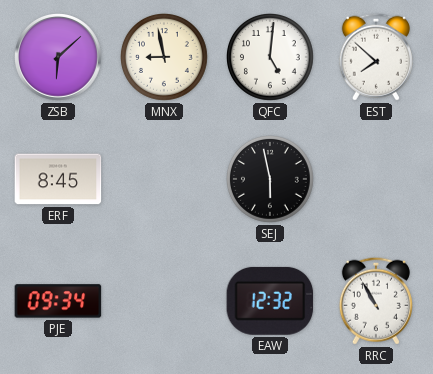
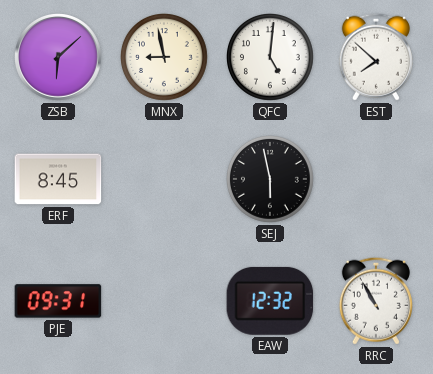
PJE: 09:34 -> 09:31 (58, 301)
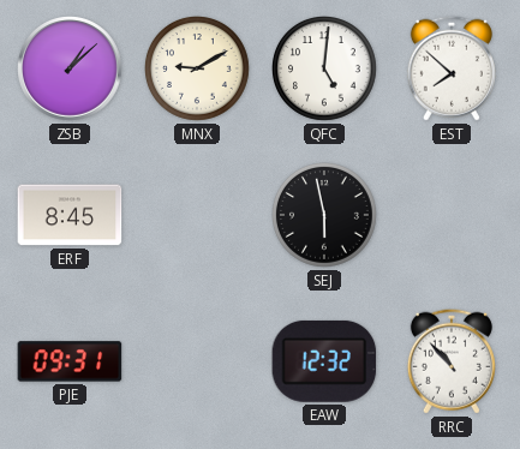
ZSB: 6:08 -> 1:08 (71, 70)
MNX: 8:58 -> 9:10 (198, 70)
RRC: 10:55 -> 10:53 (452, 361)
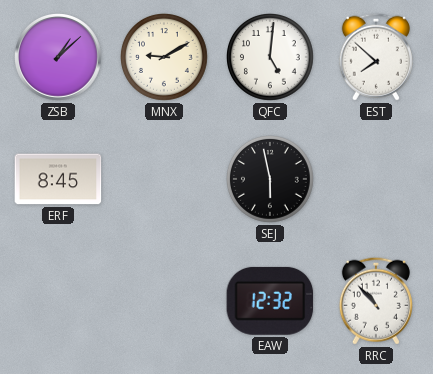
PJE: 09:31 -> none (70, 361)
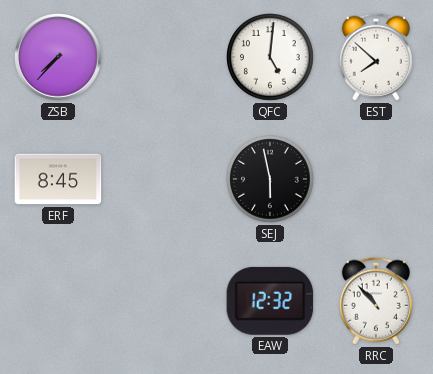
ZSB: 1:08 -> 7:37 (59, 58)
MNX: 9:10 -> none (165, 58)
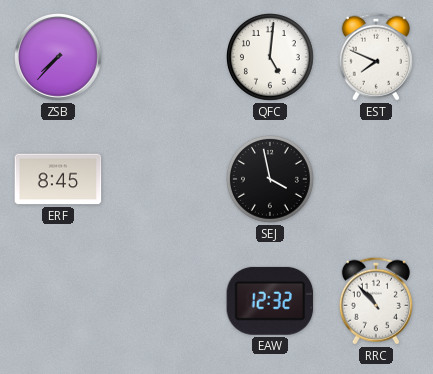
EST: 7:52 -> 7:49 (376, 57)
SEJ: 5:58 -> 3:58 (271, 180)
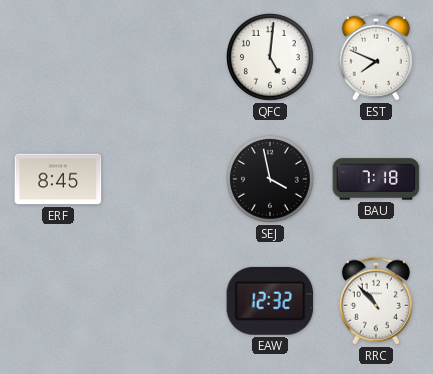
ZSB: 7:37 -> none (59, 58)
BAU: none -> 7:18 (376, 179)
